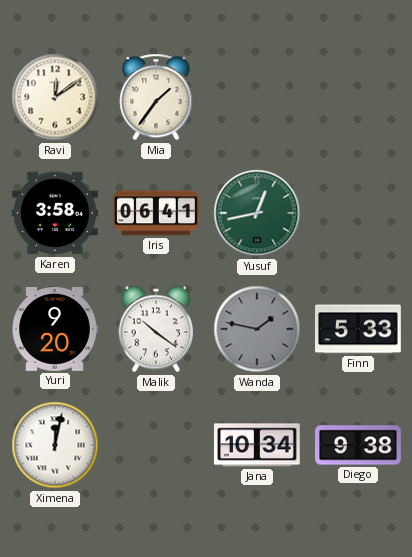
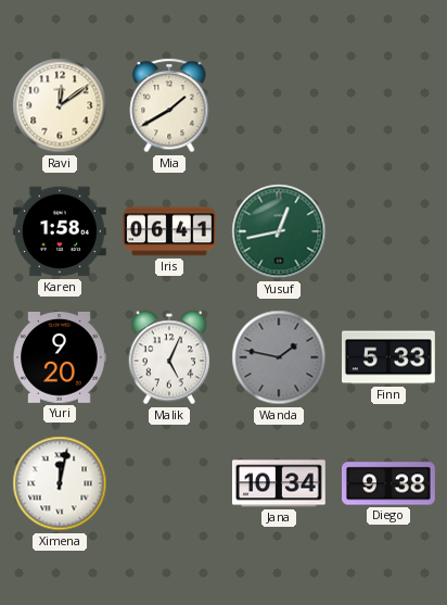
Mia: 1:36 -> 1:40 (169, 105)
Karen: 3:58 -> 1:58 (60, 231)
Malik: 10:21 -> 5:04 (169, 357)
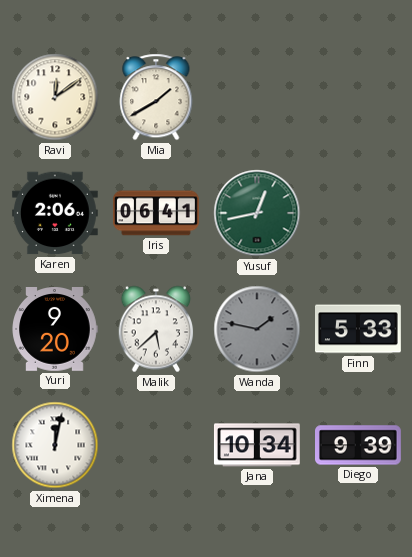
Karen: 1:58 -> 2:06 (55, 213)
Malik: 5:04 -> 5:38 (156, 329)
Diego: 9:38 -> 9:39 (359, 445)
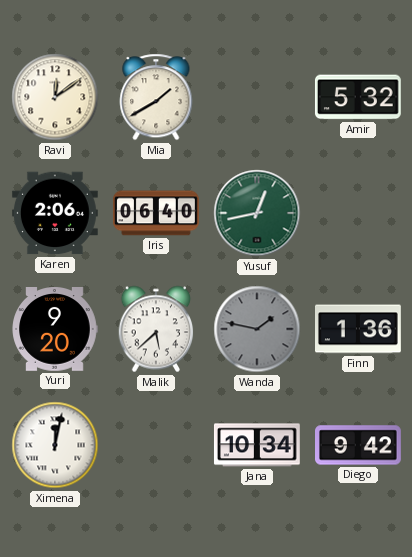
Amir: none -> 5:32 (358, 97)
Iris: 06:41 -> 06:40 (157, 213)
Finn: 5:33 -> 1:36 (359, 329)
Diego: 9:39 -> 9:42 (359, 445)
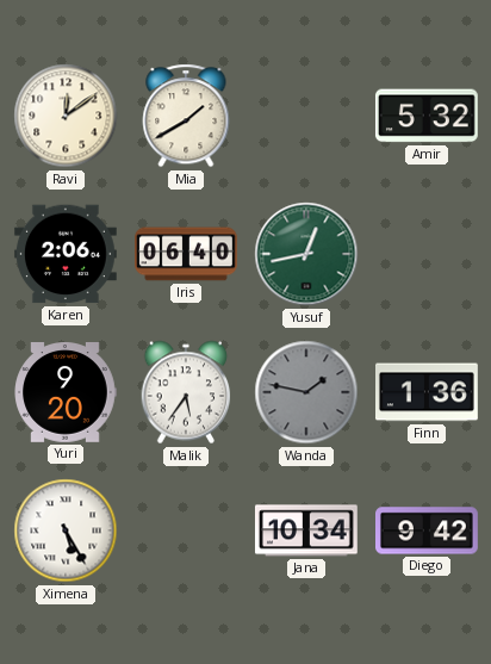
Malik: 5:38 -> 5:36 (186, 392)
Ximena: 12:02 -> 5:25 (66, 530)
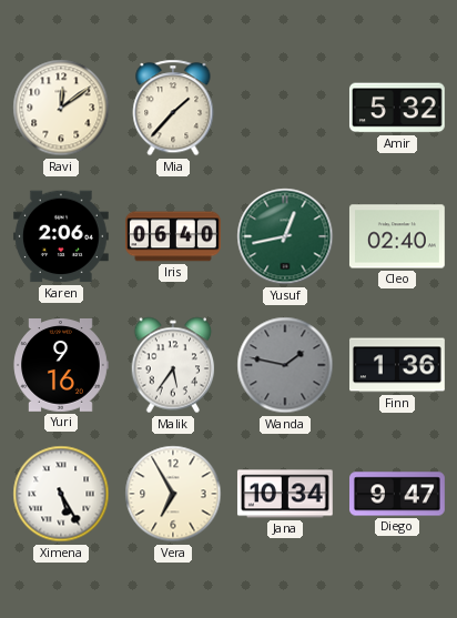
Mia: 1:40 -> 1:37 (173, 108)
Cleo: none -> 02:40 (397, 236)
Yuri: 9:20 -> 9:16 (61, 365)
Vera: none -> 6:55 (173, 494)
Diego: 9:42 -> 9:47 (398, 494)
